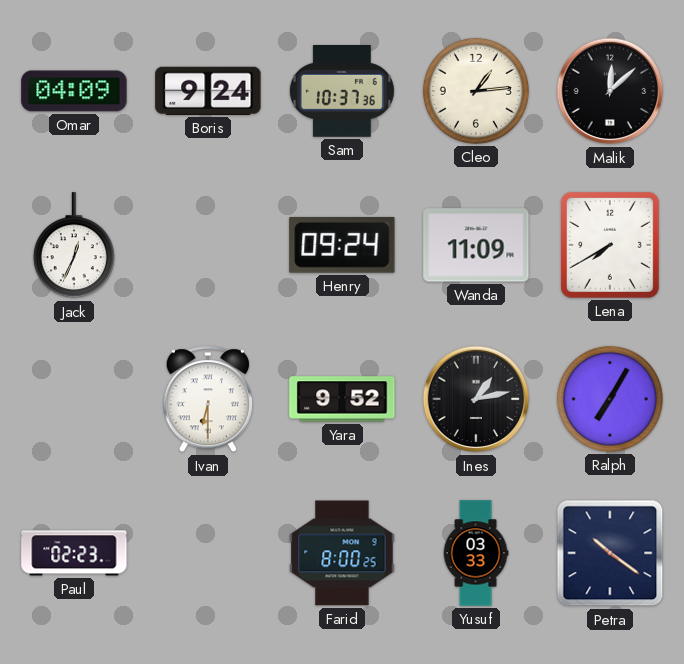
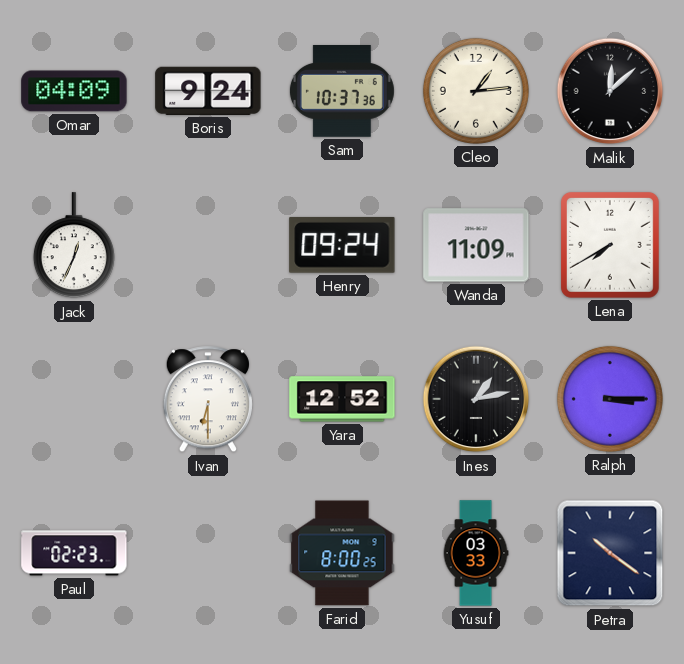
Yara: 9:52 -> 12:52 (342, 399)
Ralph: 7:05 -> 3:15 (610, 399)
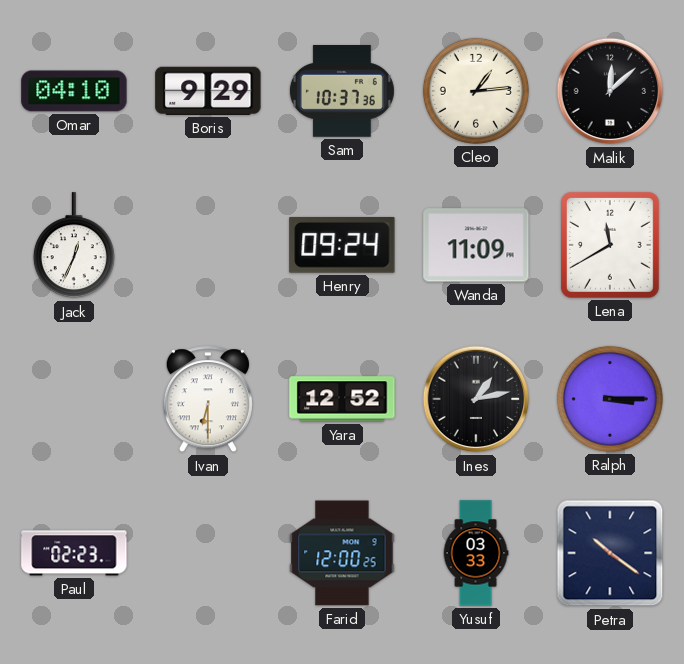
Omar: 04:09 -> 04:10 (74, 91)
Boris: 9:24 -> 9:29 (208, 91)
Lena: 7:40 -> 11:40 (610, 245)
Farid: 8:00 -> 12:00 (342, 553)
